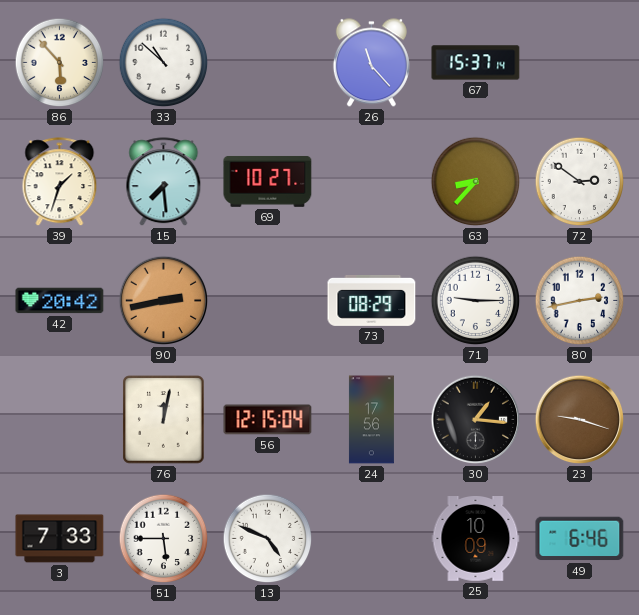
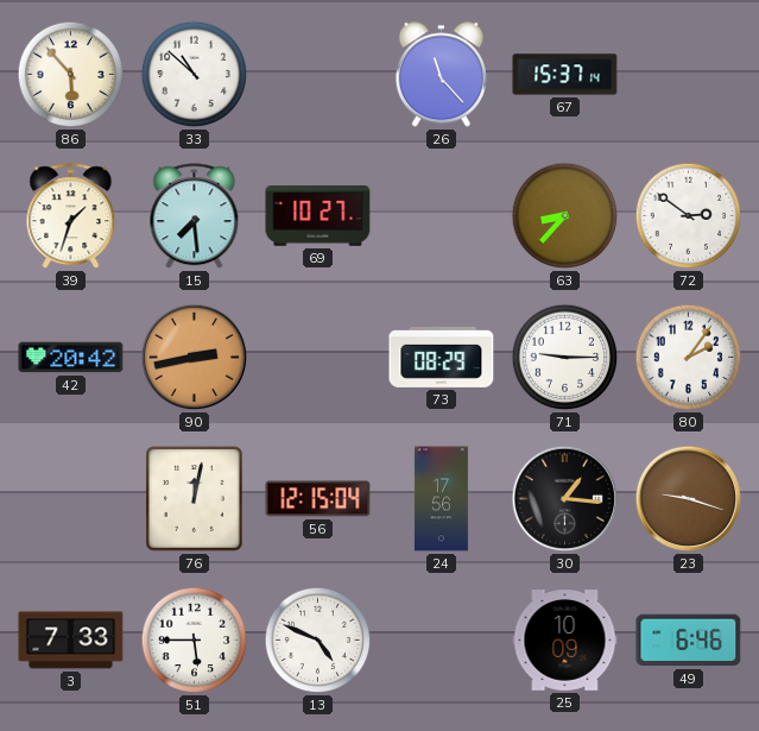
80: 2:43 -> 2:06 (689, 358)
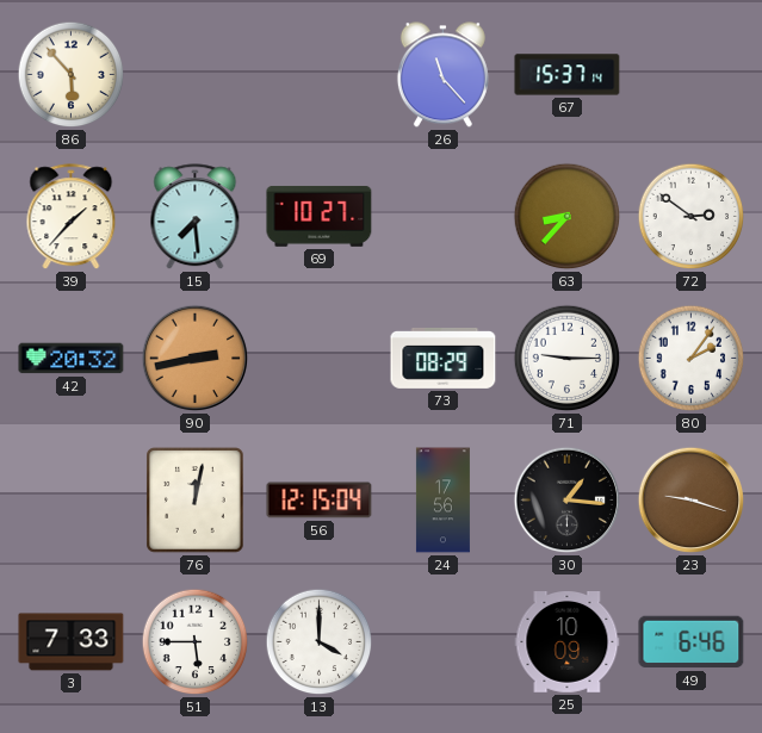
33: 10:52 -> none (195, 75)
39: 1:33 -> 1:37 (72, 217)
42: 20:42 -> 20:32 (72, 359)
13: 4:49 -> 4:00 (320, 642)
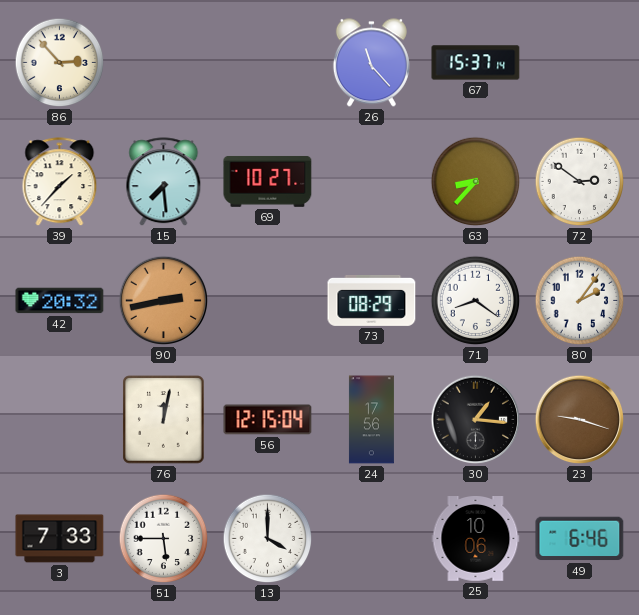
86: 5:53 -> 2:53 (60, 63)
71: 9:15 -> 8:21 (476, 301)
25: 10:09 -> 10:06 (476, 539)
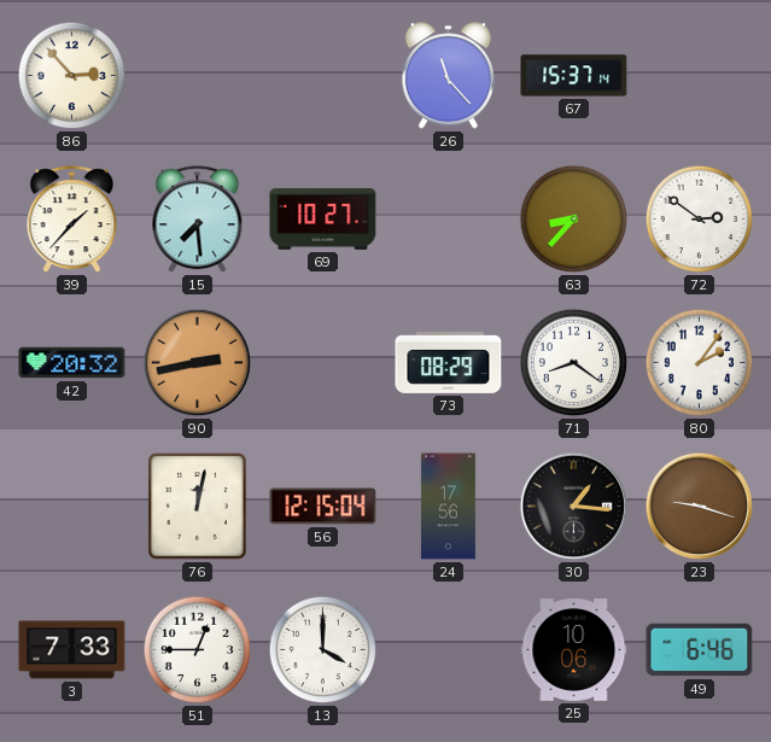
51: 5:45 -> 12:45 (198, 650)
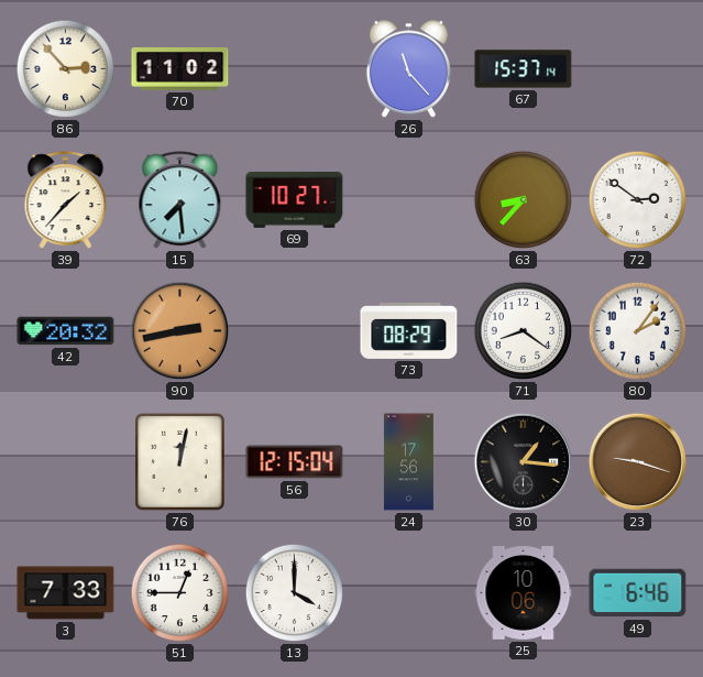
70: none -> 11:02 (180, 69)
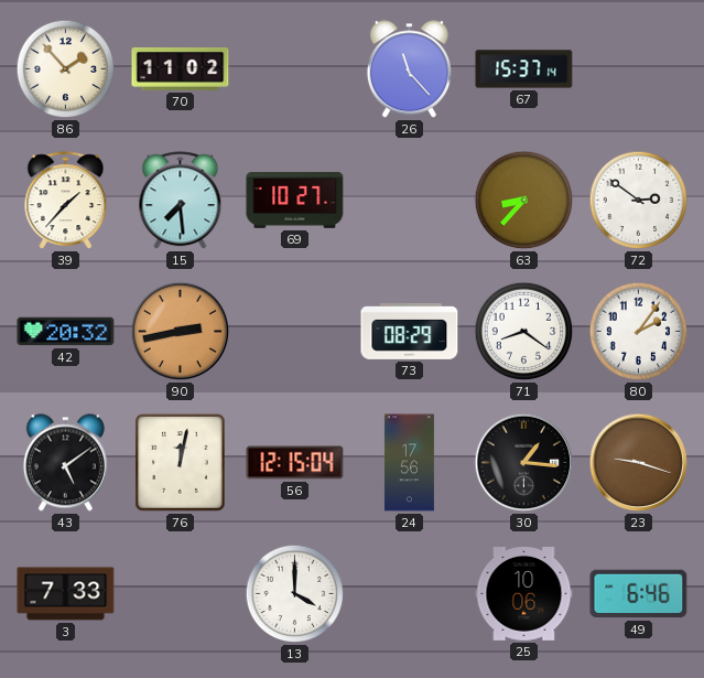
86: 2:53 -> 1:53 (66, 69)
43: none -> 5:09 (65, 463)
51: 12:45 -> none (180, 593)
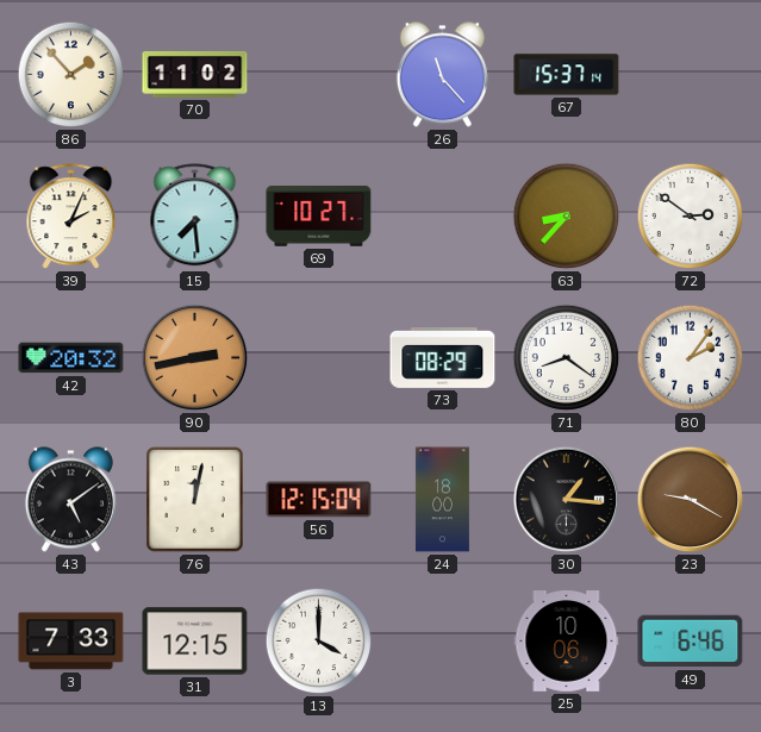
39: 1:37 -> 2:04 (71, 217)
24: 17:56 -> 18:00 (442, 500)
23: 9:18 -> 9:20 (691, 500)
31: none -> 12:15 (195, 642)
